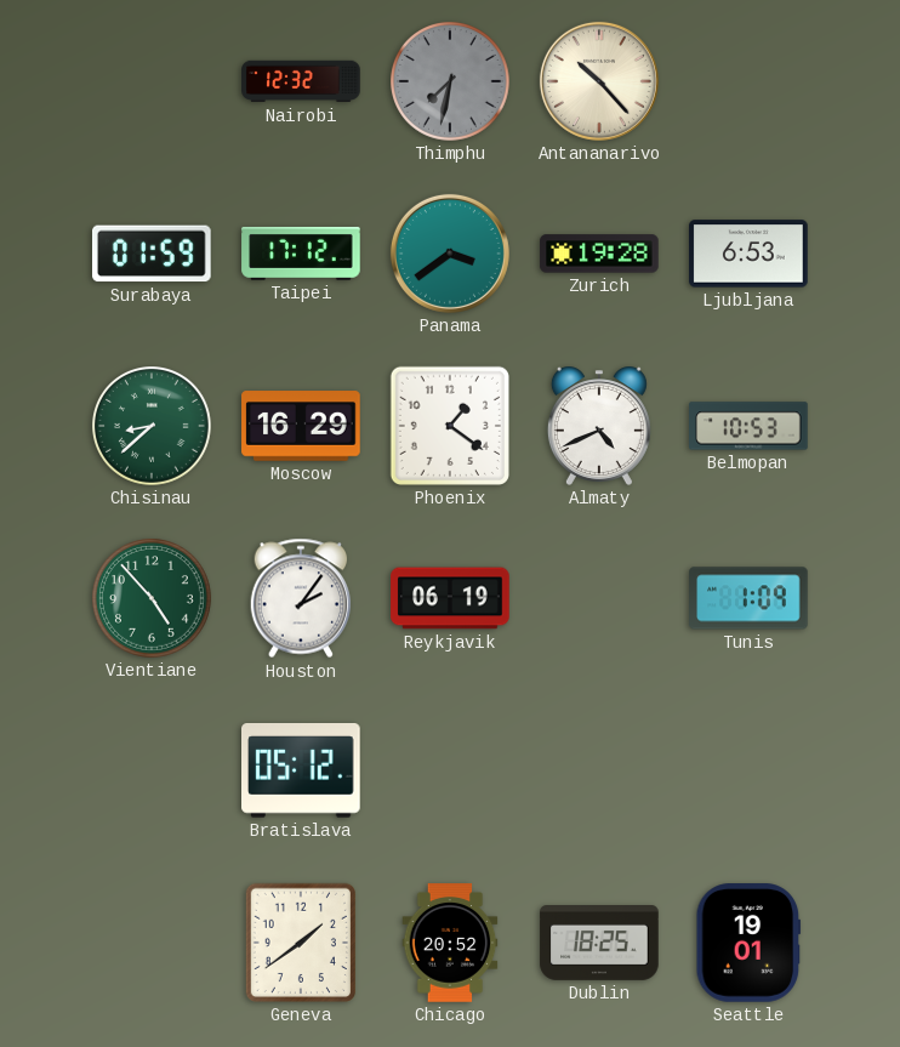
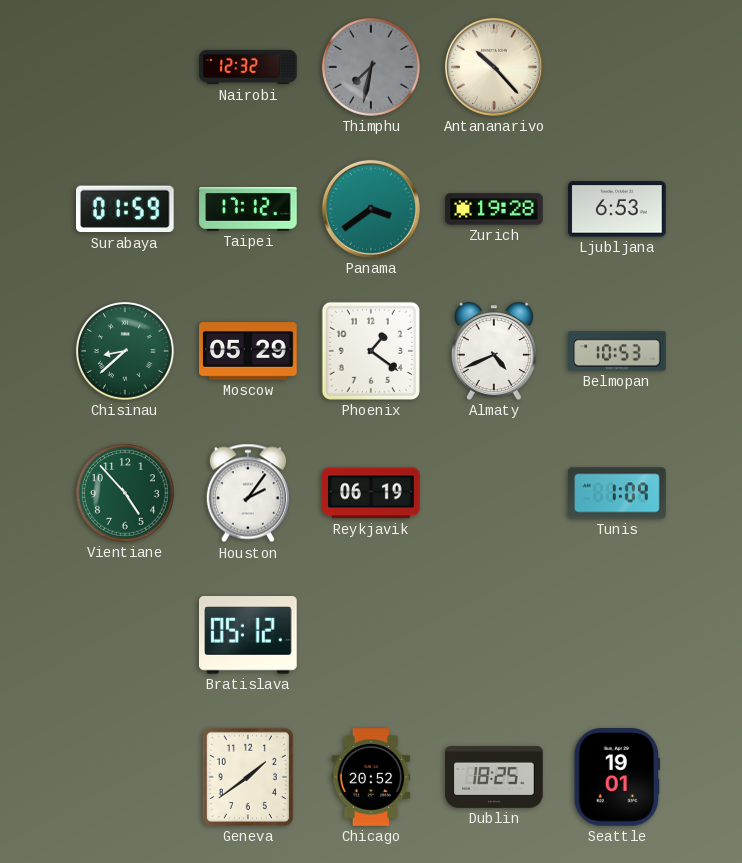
Moscow: 16:29 -> 05:29 (248, 351)
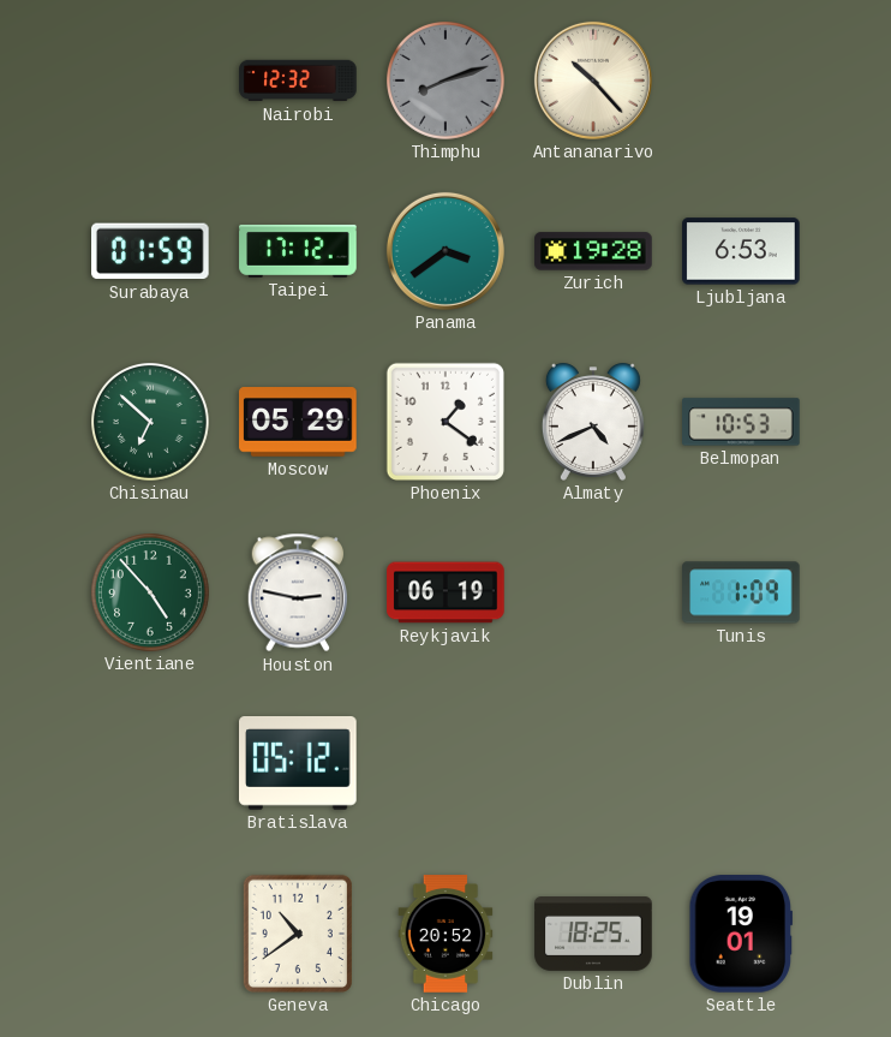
Thimphu: 7:32 -> 8:12 (447, 82)
Chisinau: 8:38 -> 6:52 (151, 423)
Houston: 2:06 -> 2:47 (298, 592)
Geneva: 1:39 -> 10:39 (298, 934)
